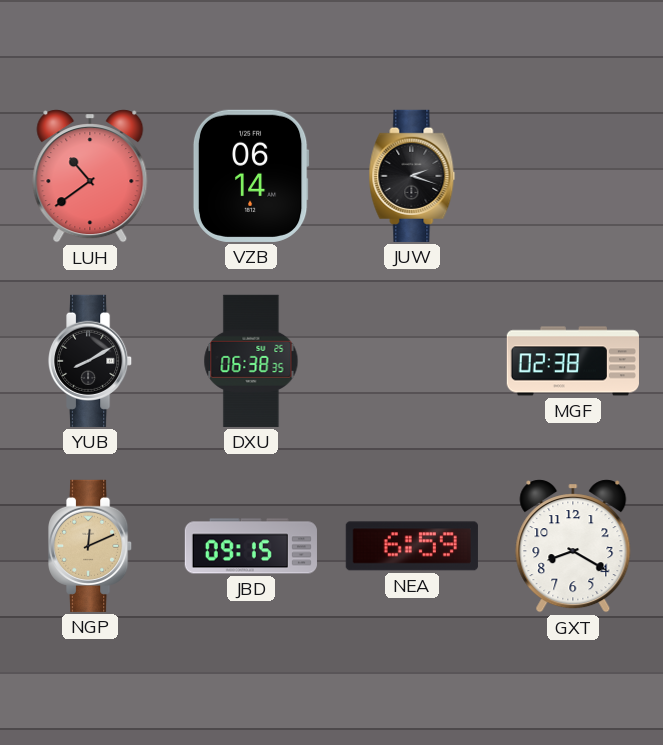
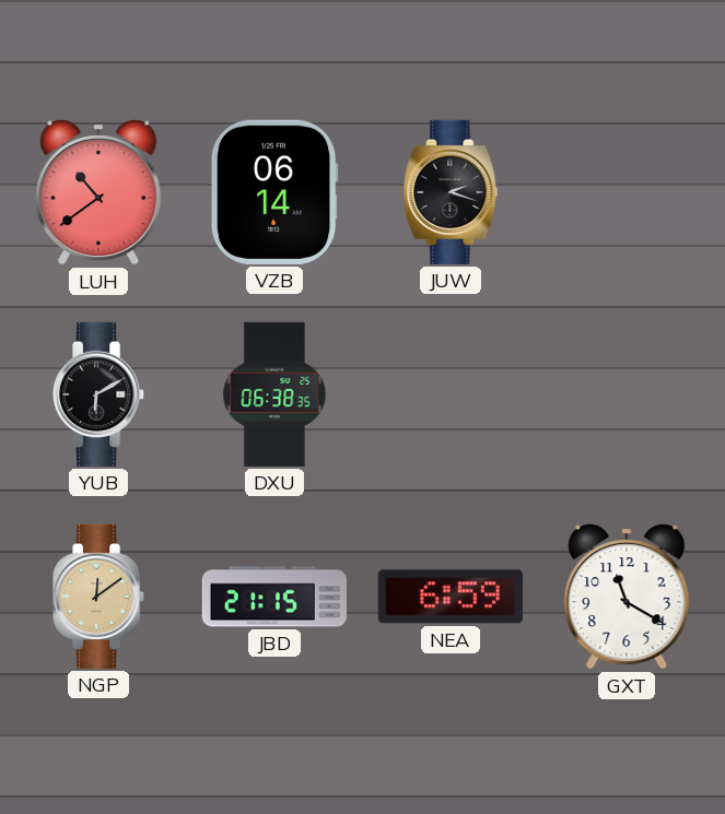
YUB: 8:10 -> 6:10 (100, 394)
MGF: 02:38 -> none (572, 361)
NGP: 12:11 -> 12:09 (100, 597)
JBD: 09:15 -> 21:15 (274, 597)
GXT: 8:20 -> 11:20 (627, 597)
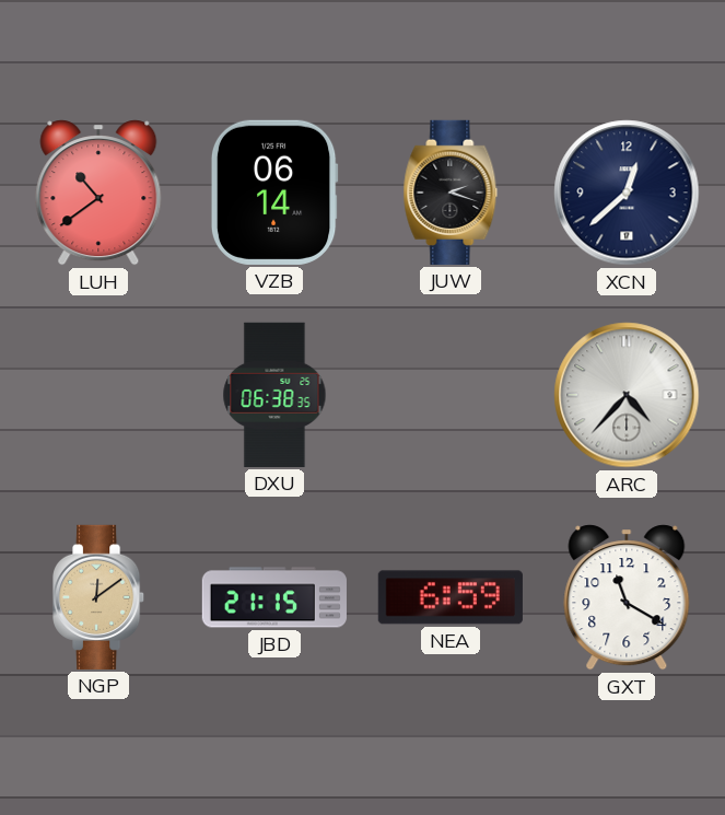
XCN: none -> 12:38 (627, 193)
YUB: 6:10 -> none (100, 394)
ARC: none -> 4:37 (627, 395)
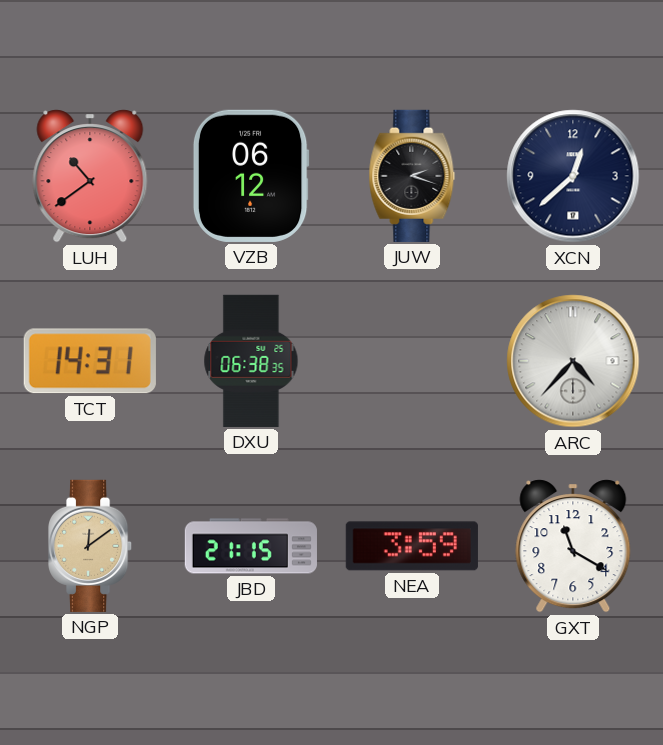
VZB: 06:14 -> 06:12 (251, 176)
TCT: none -> 14:31 (90, 361)
NEA: 6:59 -> 3:59 (412, 546)
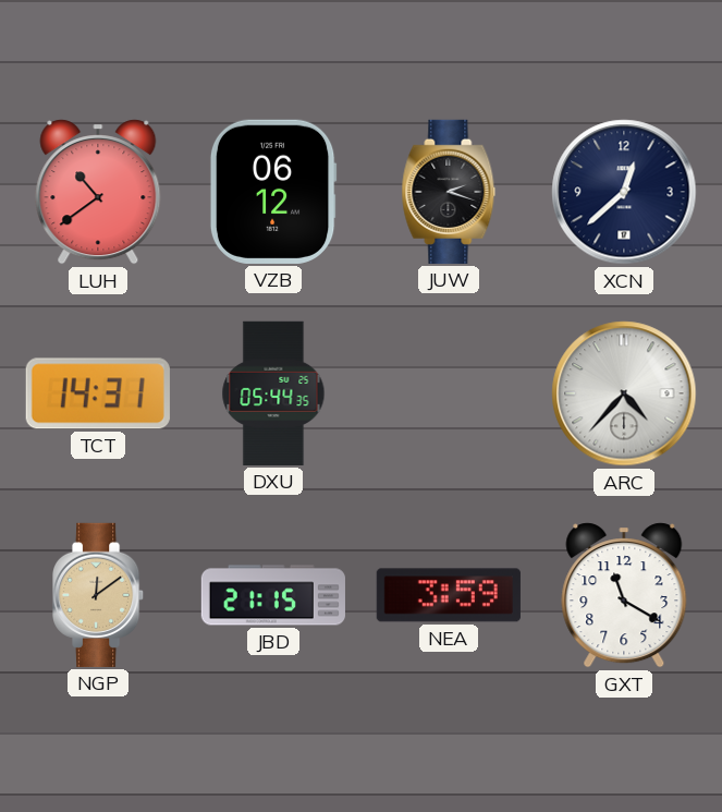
DXU: 06:38 -> 05:44 (273, 393)
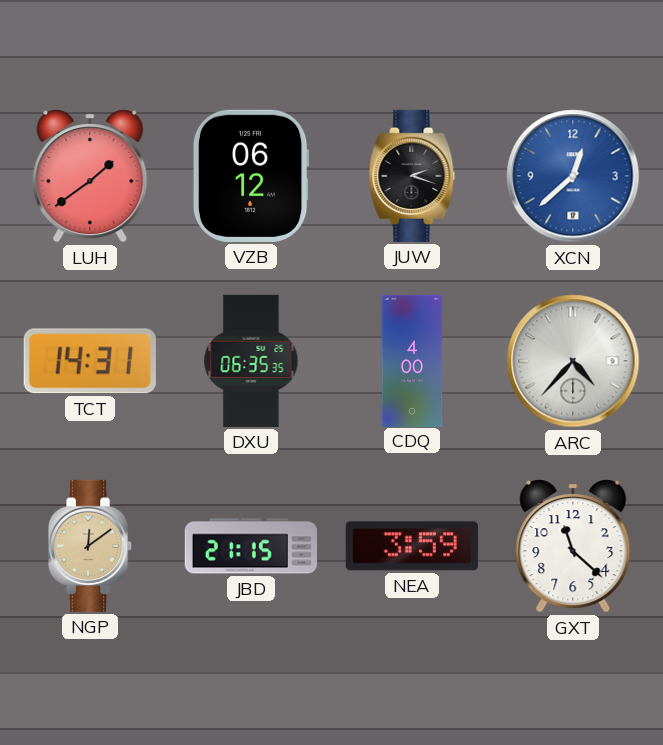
LUH: 10:39 -> 1:39 (90, 176)
XCN dial: navy -> blue (573, 176)
DXU: 05:44 -> 06:35 (251, 361)
CDQ: none -> 4:00 (412, 360)
GXT: 11:20 -> 11:22 (573, 546)
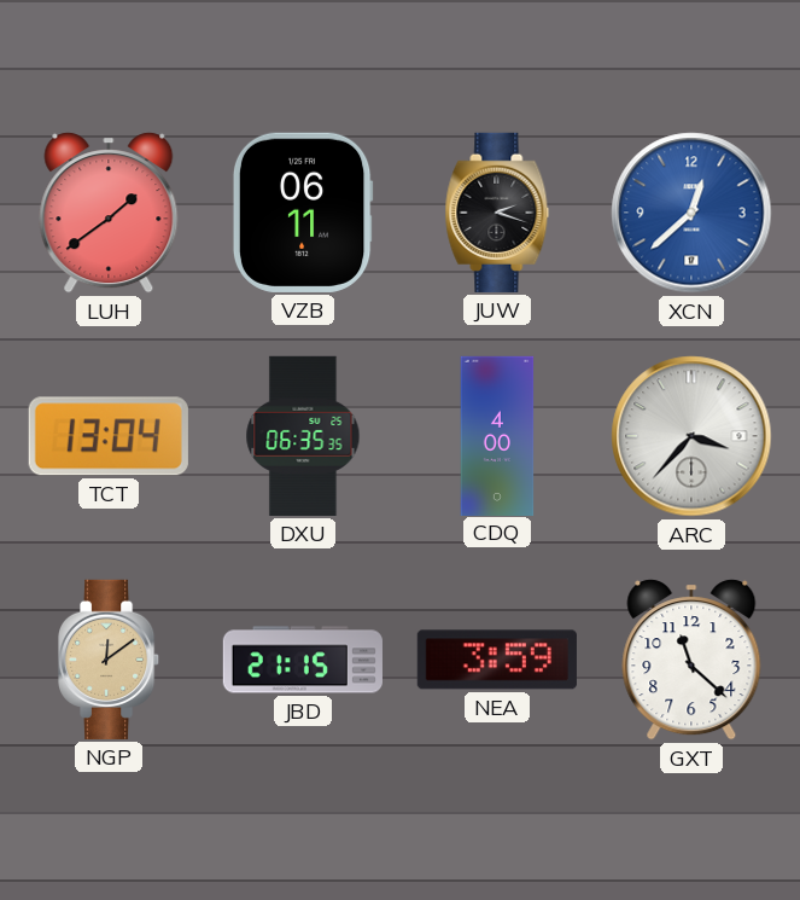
VZB: 06:12 -> 06:11 (303, 213)
TCT: 14:31 -> 13:04 (109, 436)
ARC: 4:37 -> 3:37 (691, 436)
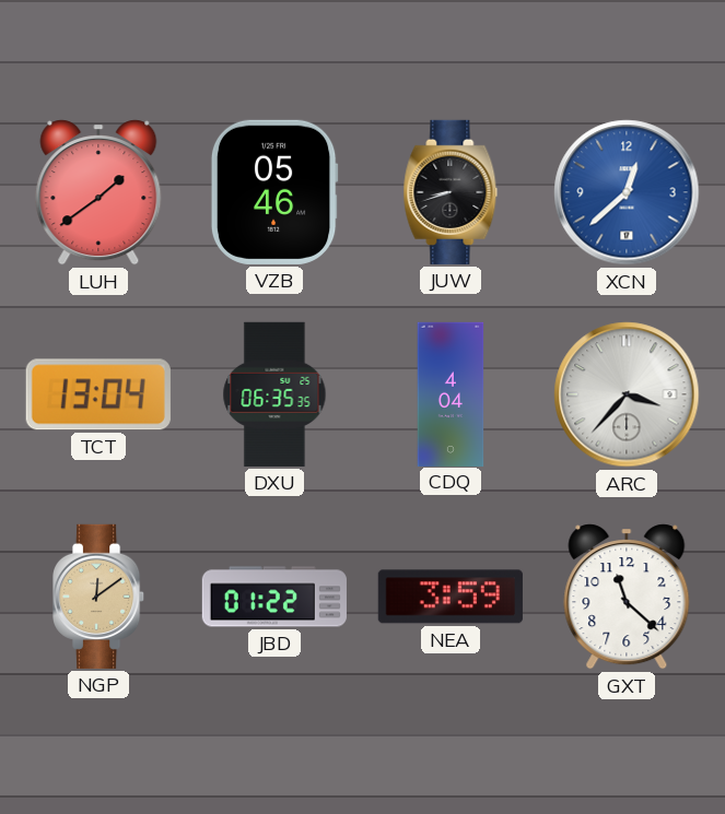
VZB: 06:11 -> 05:46 (274, 192)
JUW: 2:18 -> 8:42 (451, 192)
CDQ: 4:00 -> 4:04 (451, 393)
JBD: 21:15 -> 01:22 (274, 597)
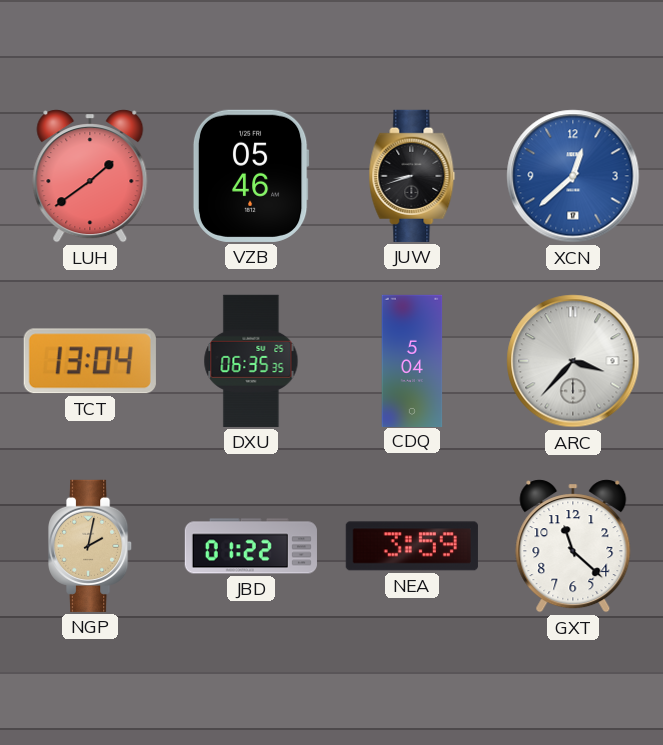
CDQ: 4:04 -> 5:04 (412, 360)
NGP: 12:09 -> 2:02 (91, 546)
